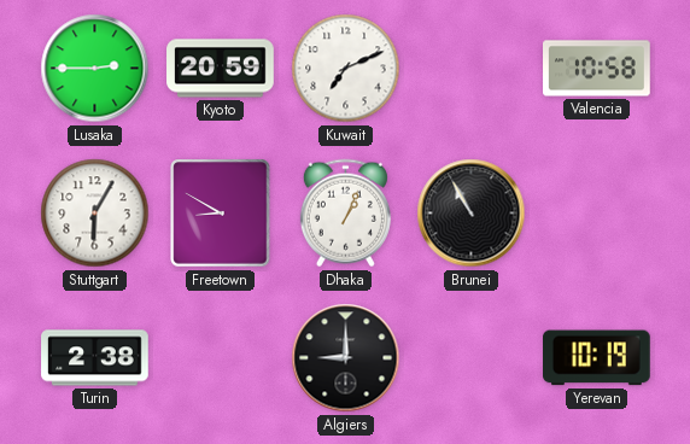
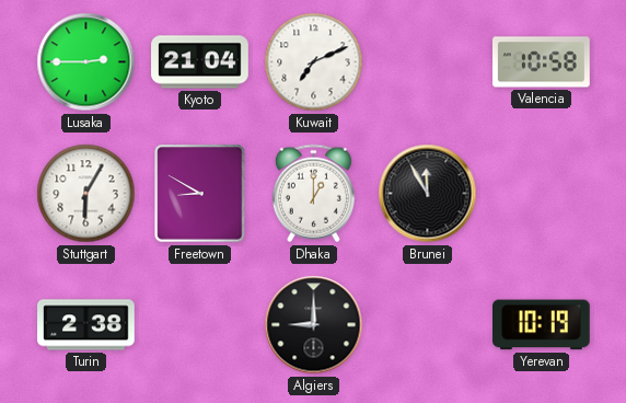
Kyoto: 20:59 -> 21:04 (200, 62)
Dhaka: 1:04 -> 1:00 (313, 194)
Brunei: 10:55 -> 11:55 (428, 194)
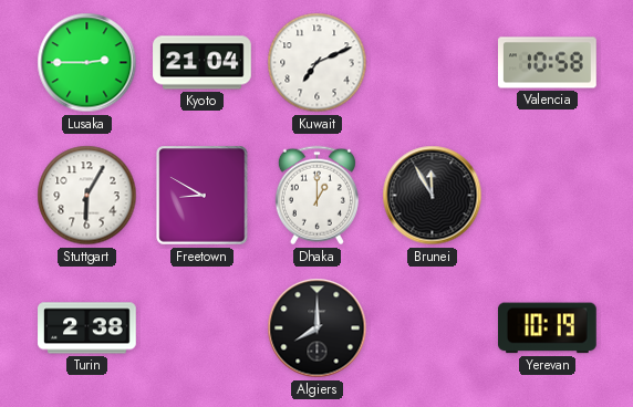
Algiers: 9:00 -> 8:00 (318, 328)
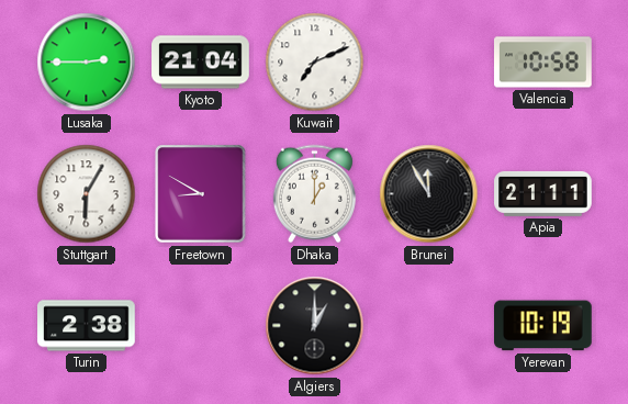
Apia: none -> 21:11 (543, 193)
Algiers: 8:00 -> 1:00 (315, 326)
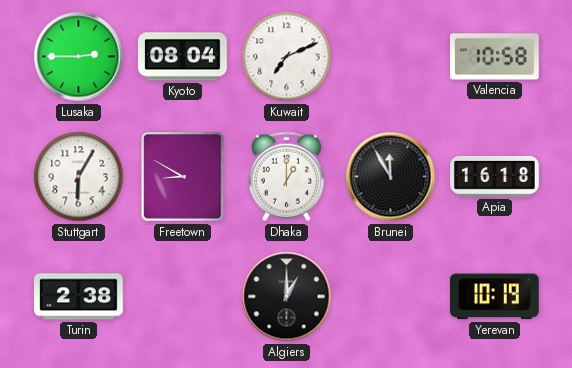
Kyoto: 21:04 -> 08:04 (183, 57)
Apia: 21:11 -> 16:18 (495, 176)
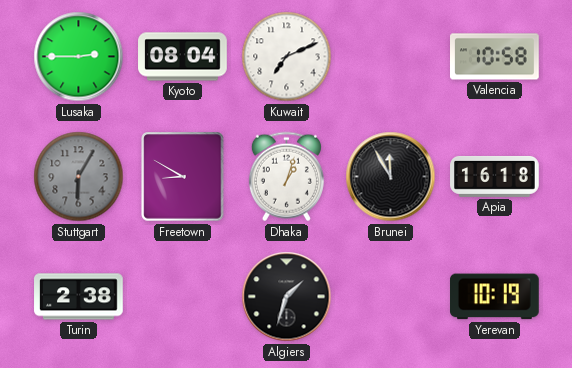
Stuttgart dial: white -> grey (79, 177)
Dhaka: 1:00 -> 1:03 (286, 177)
Algiers: 1:00 -> 1:33 (287, 297)
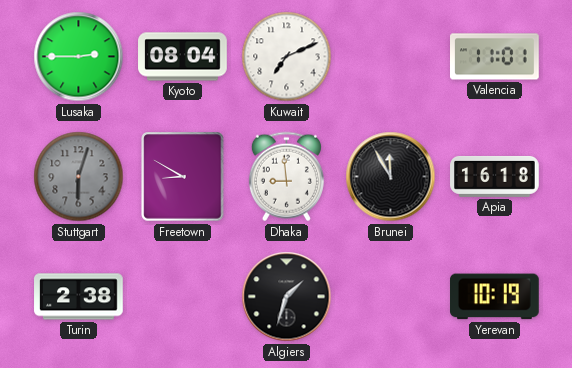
Valencia: 10:58 -> 11:01 (495, 57)
Stuttgart: 6:05 -> 6:03 (79, 177)
Dhaka: 1:03 -> 8:59 (286, 177)
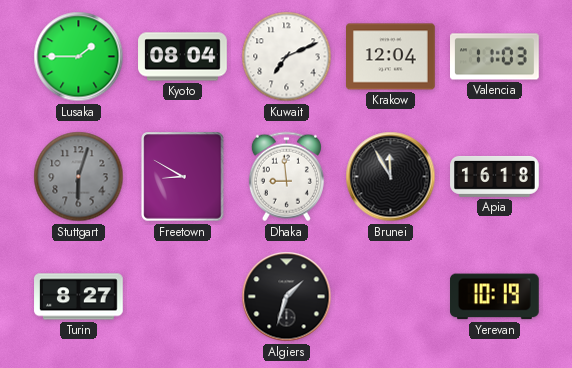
Lusaka: 2:45 -> 1:45 (79, 57)
Krakow: none -> 12:04 (391, 57)
Valencia: 11:01 -> 11:03 (495, 57)
Turin: 2:38 -> 8:27 (79, 297)
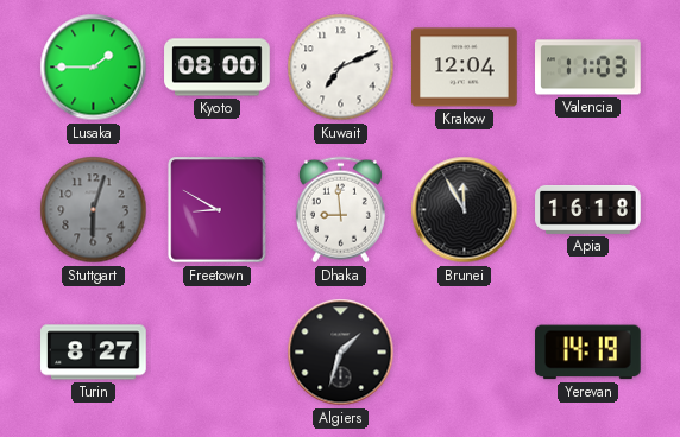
Kyoto: 08:04 -> 08:00 (218, 68)
Yerevan: 10:19 -> 14:19 (588, 353)
